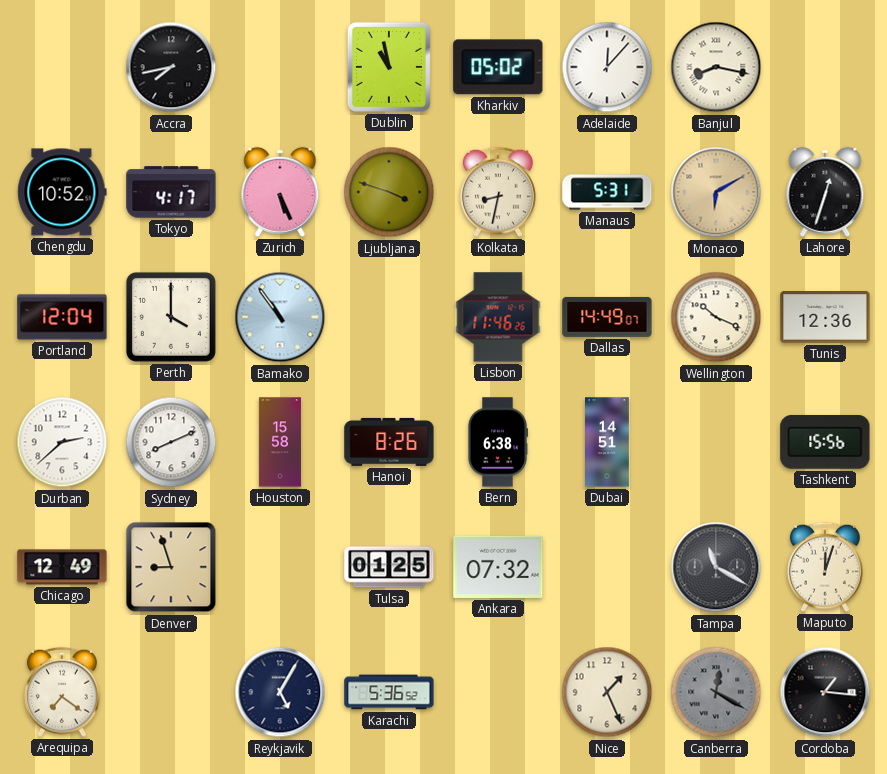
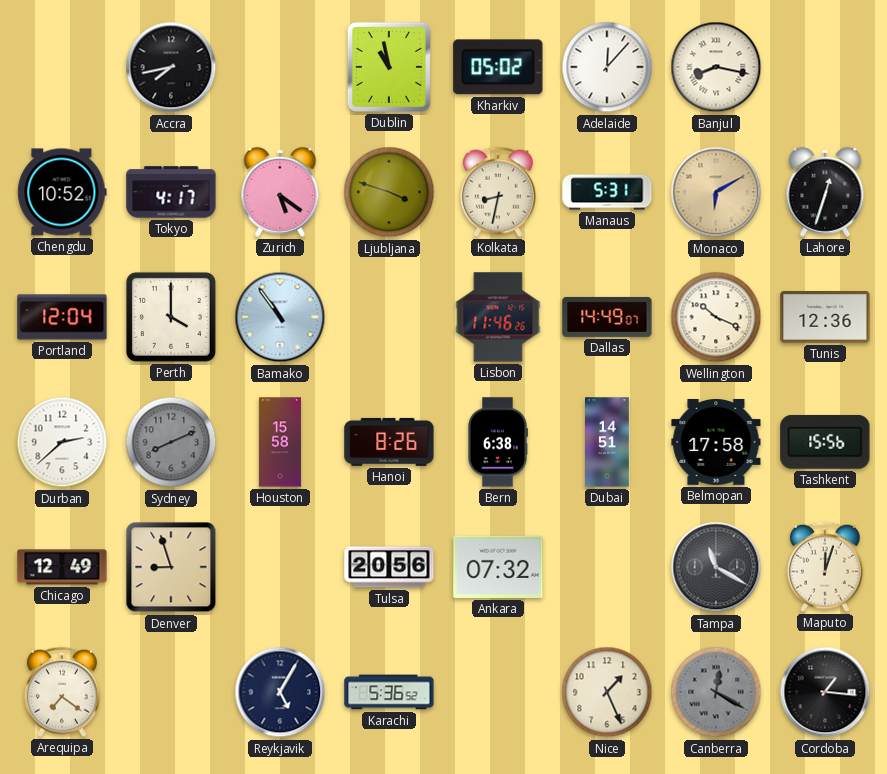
Zurich: 5:26 -> 5:21 (280, 192)
Sydney dial: white -> grey (171, 442)
Belmopan: none -> 17:58 (716, 443)
Tulsa: 01:25 -> 20:56 (389, 567)
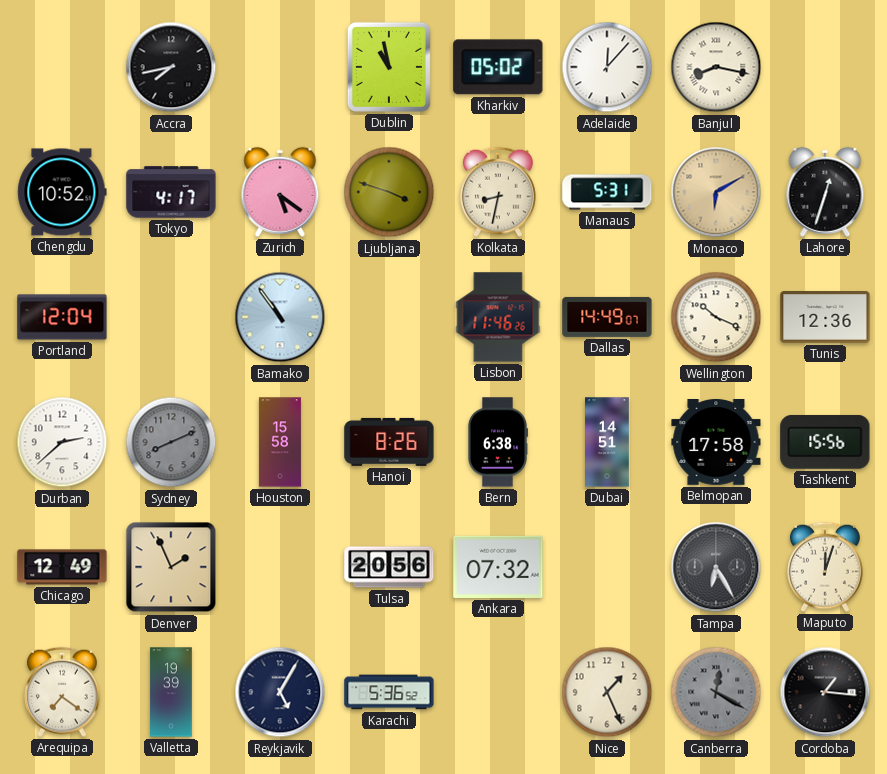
Perth: 4:00 -> none (171, 317)
Denver: 8:57 -> 1:56 (171, 567)
Tampa: 11:20 -> 6:25 (716, 567)
Valletta: none -> 19:39 (171, 692)
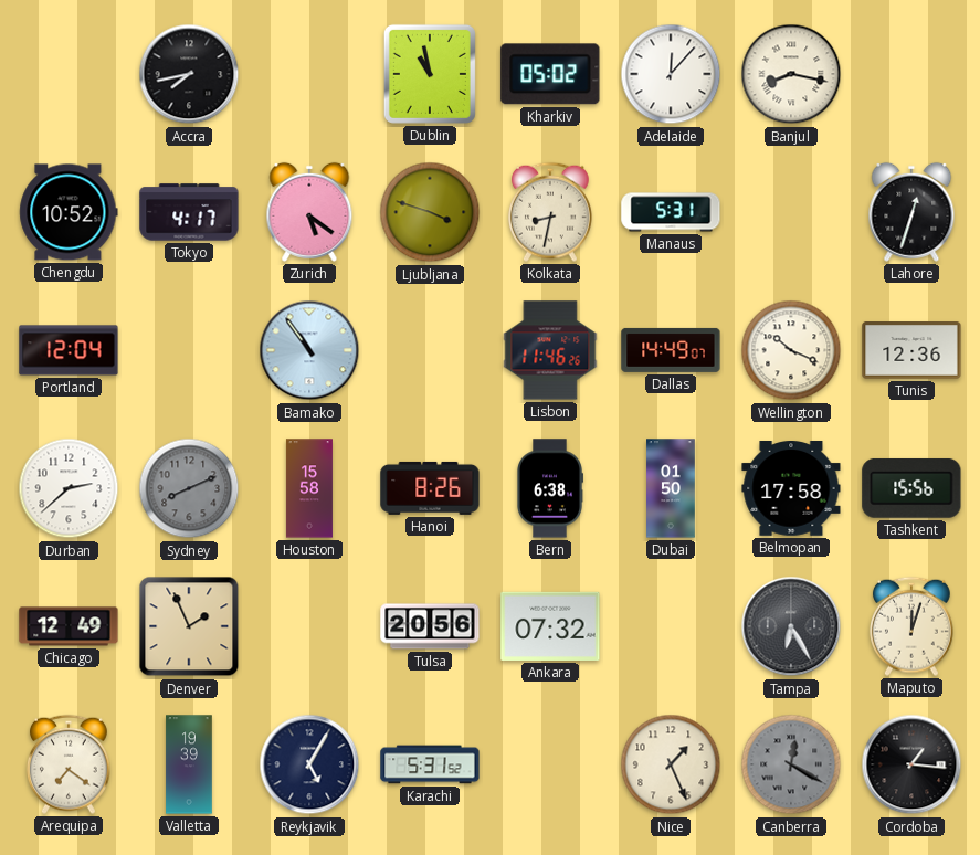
Monaco: 6:10 -> none (716, 192)
Dubai: 14:51 -> 01:50 (671, 488)
Karachi: 5:36 -> 5:31 (430, 764)
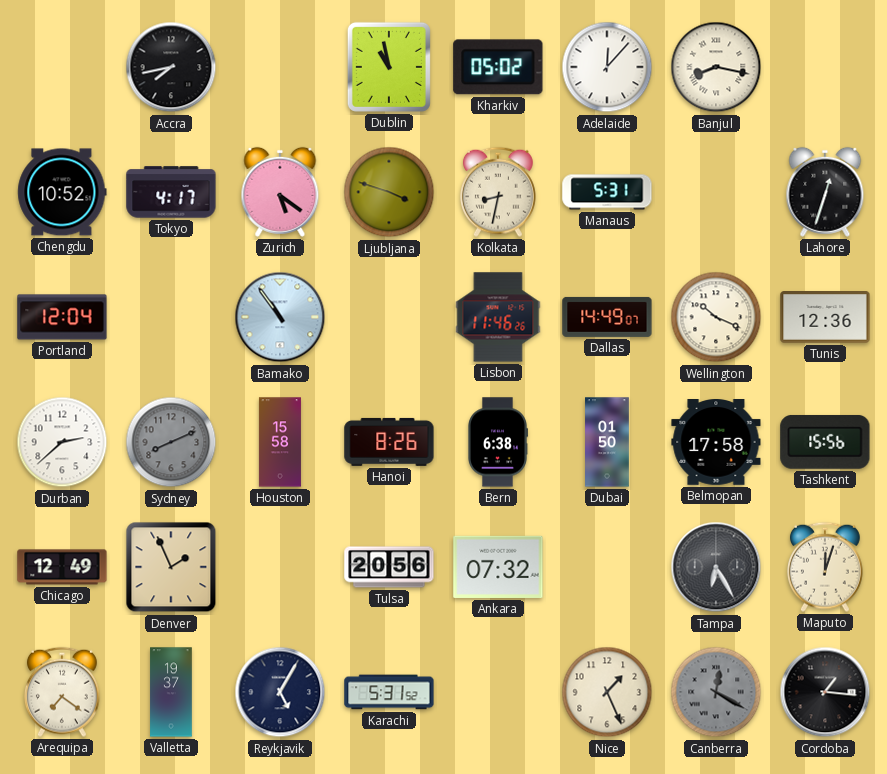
Valletta: 19:39 -> 19:37 (171, 692)
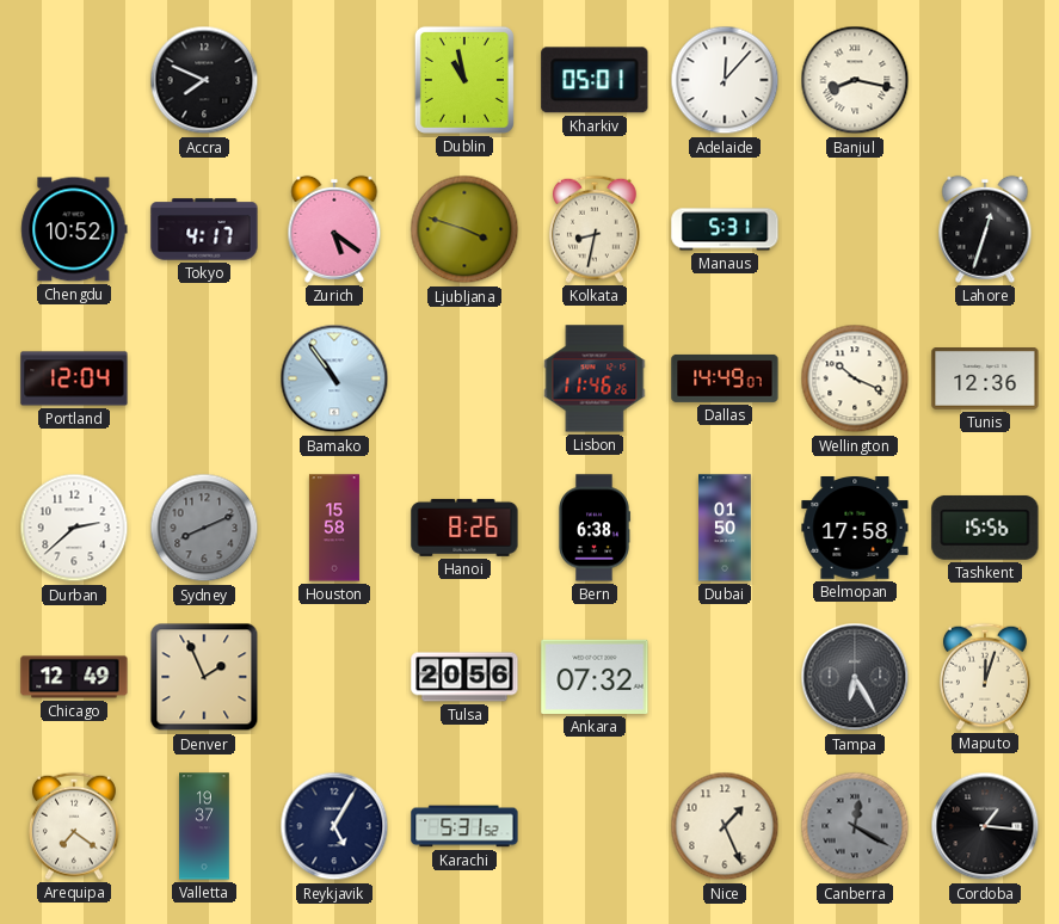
Accra: 7:43 -> 7:49 (204, 80)
Kharkiv: 05:02 -> 05:01 (595, 80)
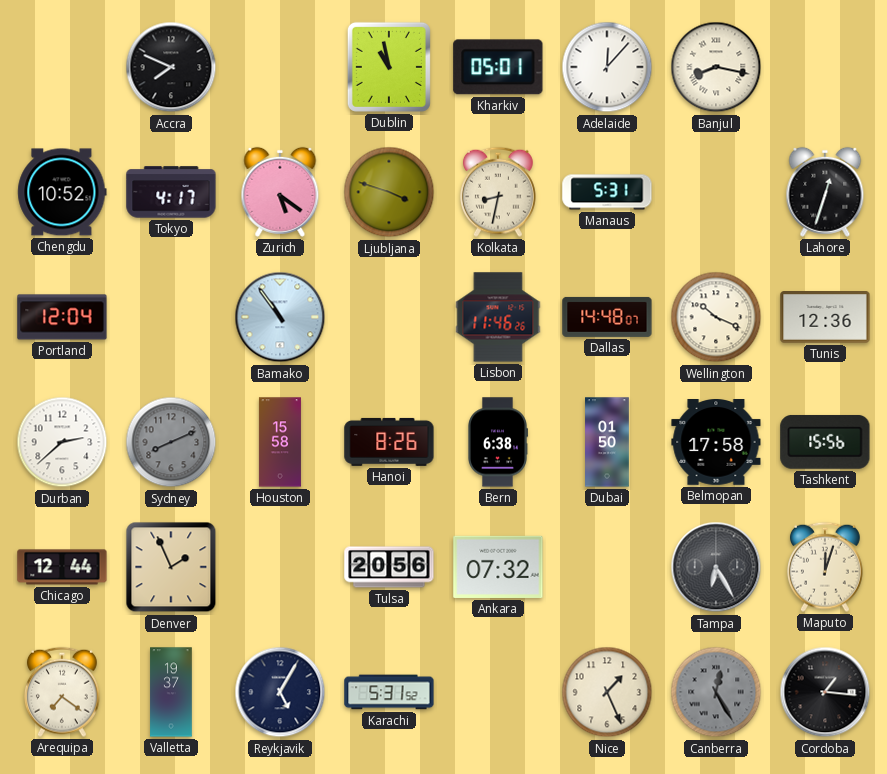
Dallas: 14:49 -> 14:48 (607, 317)
Chicago: 12:49 -> 12:44 (62, 567)
Canberra: 12:20 -> 12:25 (716, 692)
